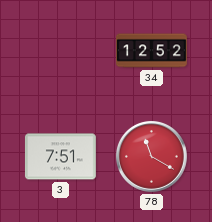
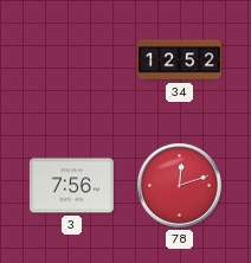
3: 7:51 -> 7:56 (71, 186)
78: 11:20 -> 12:12 (179, 185)
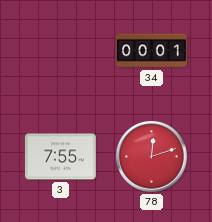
34: 12:52 -> 00:01 (152, 51)
3: 7:56 -> 7:55 (60, 157)
